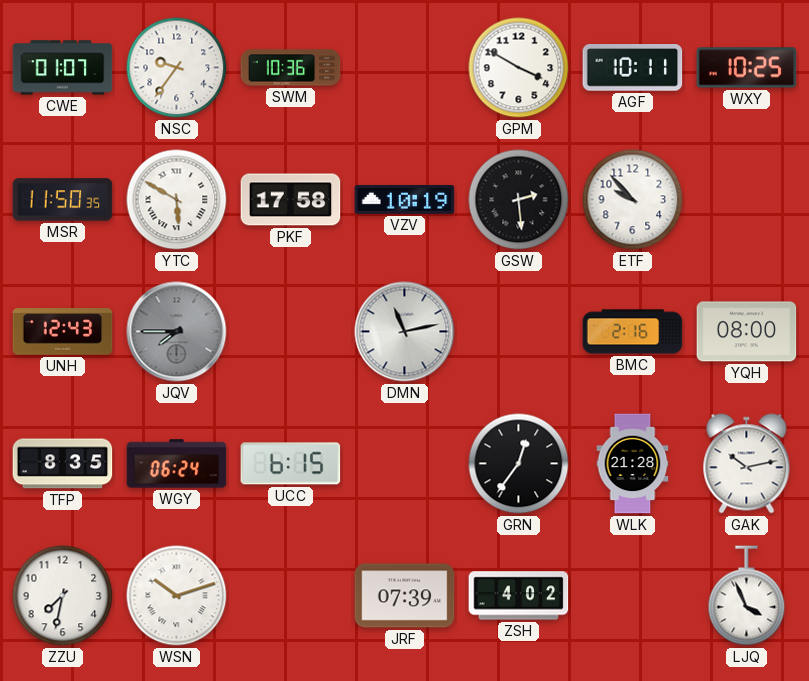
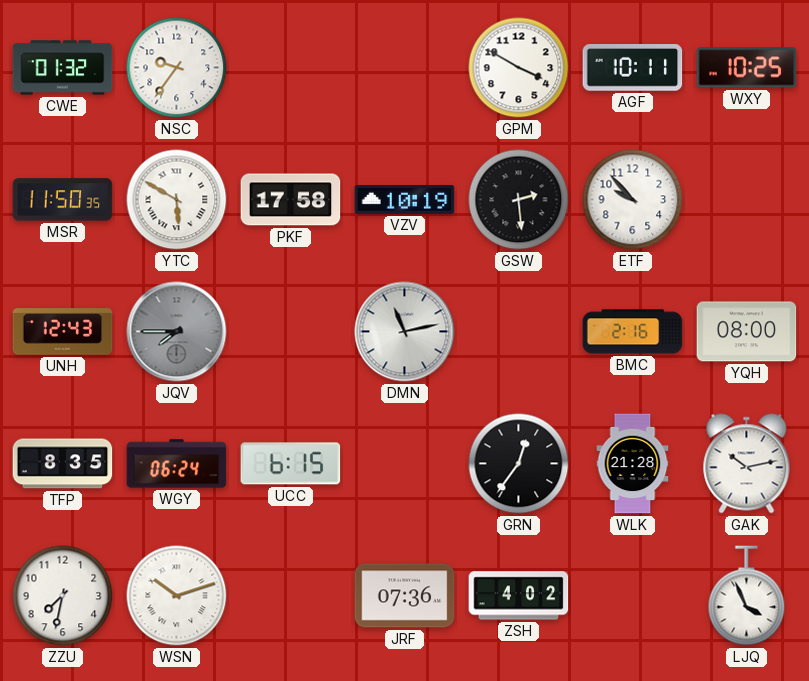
CWE: 01:07 -> 01:32 (63, 68)
SWM: 10:36 -> none (291, 68)
JRF: 07:39 -> 07:36 (405, 596)
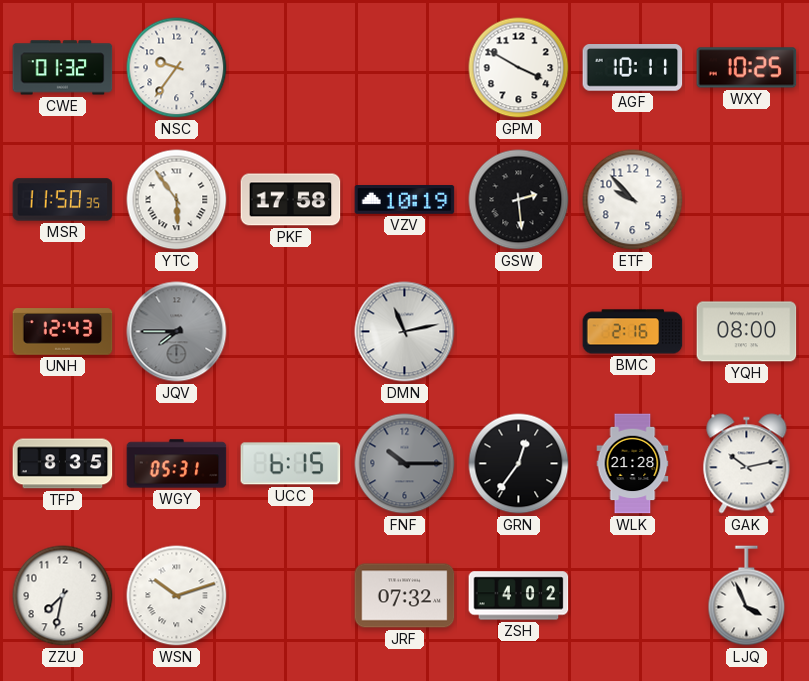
YTC: 5:50 -> 5:54 (177, 200)
WGY: 06:24 -> 05:31 (177, 464)
FNF: none -> 10:15 (405, 464)
JRF: 07:36 -> 07:32 (405, 596)
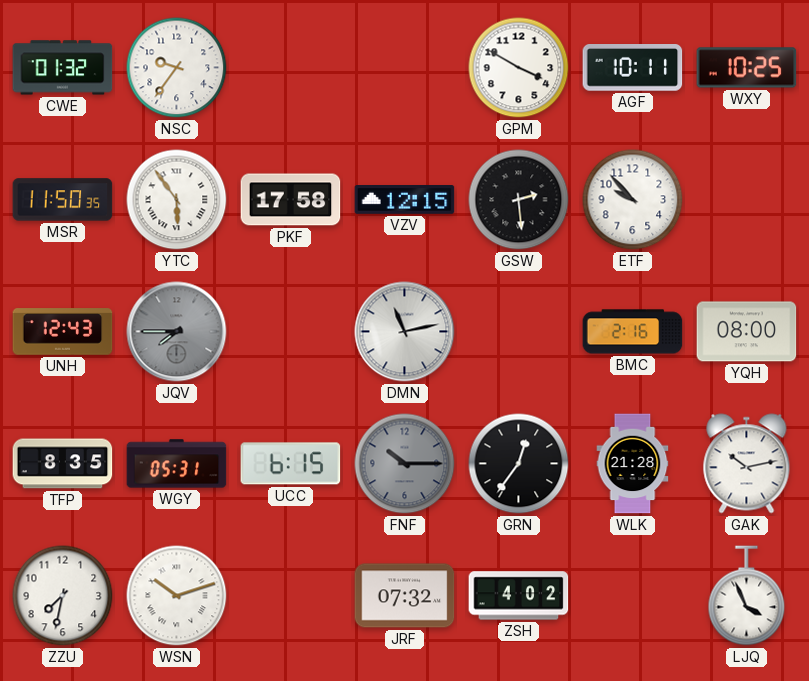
VZV: 10:19 -> 12:15 (405, 200)
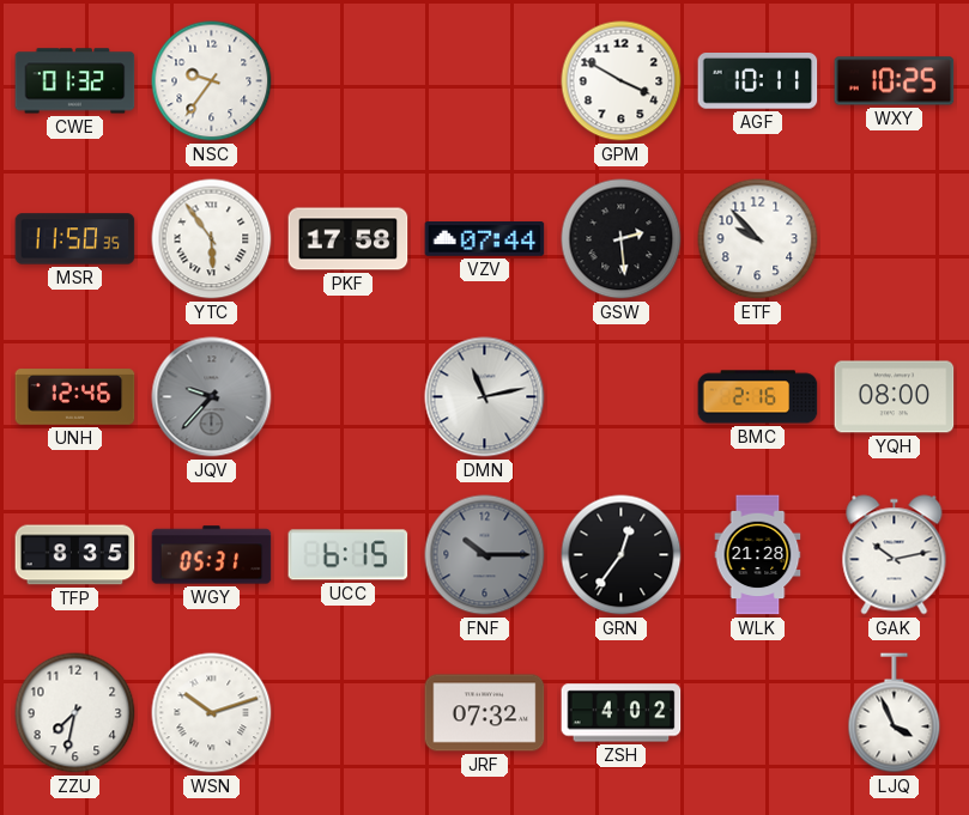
VZV: 12:15 -> 07:44 (485, 239)
UNH: 12:43 -> 12:46 (75, 397)
JQV: 7:45 -> 9:37 (212, 397)
